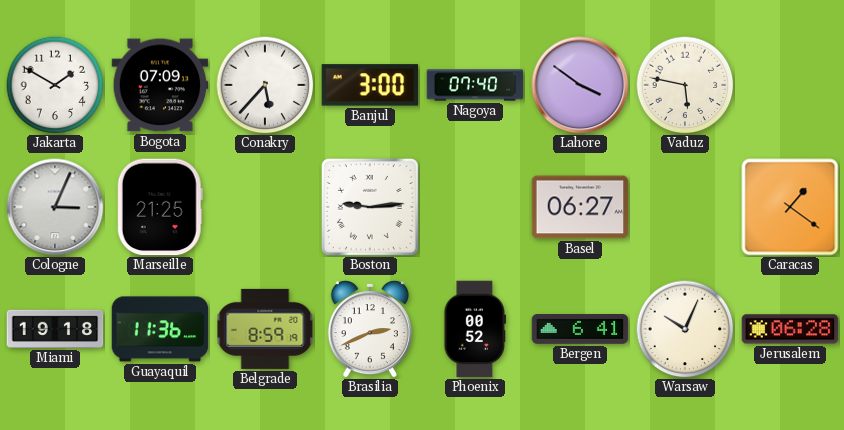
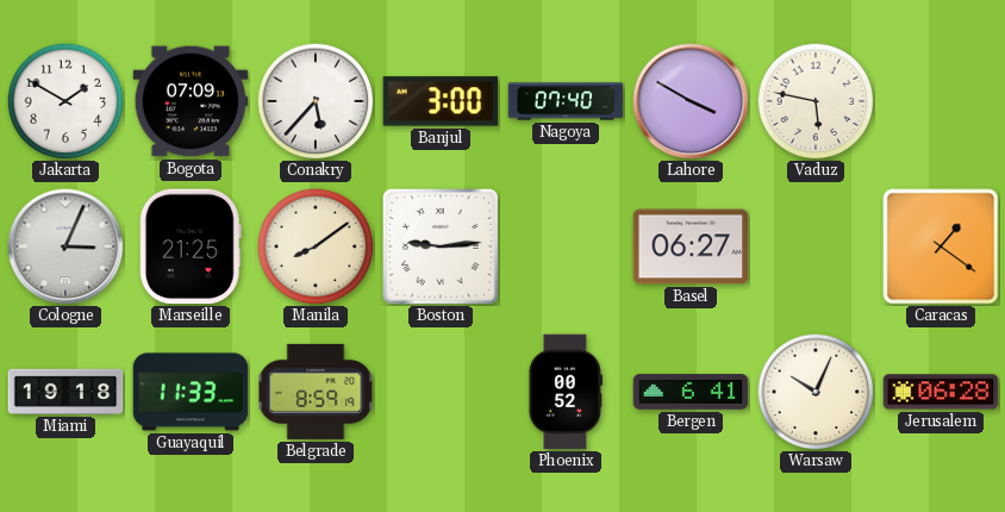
Lahore: 3:51 -> 3:50 (691, 101)
Manila: none -> 8:09 (316, 246)
Guayaquil: 11:36 -> 11:33 (191, 392)
Brasilia: 2:41 -> none (370, 329)
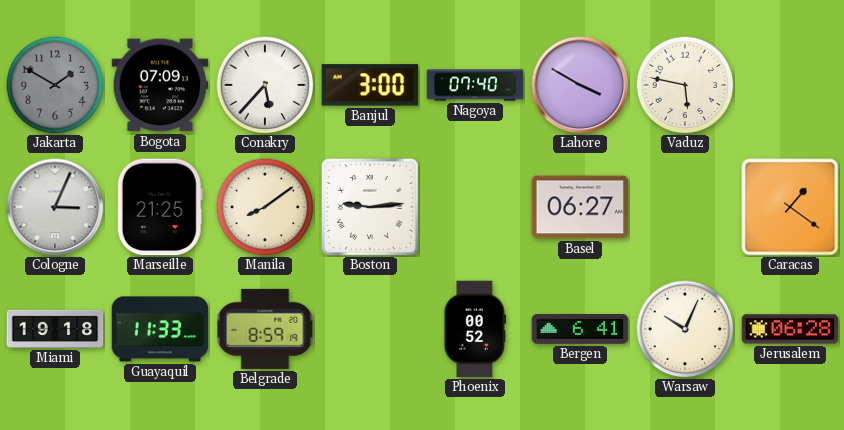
Jakarta dial: white -> grey (55, 85)
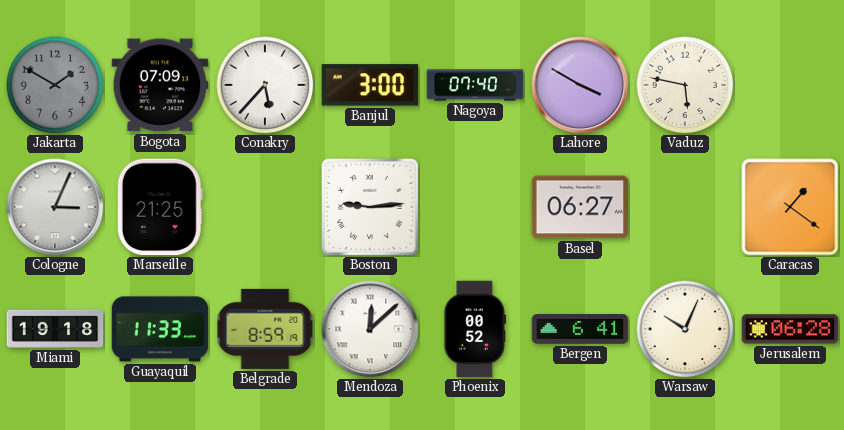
Manila: 8:09 -> none (265, 207)
Mendoza: none -> 12:08 (370, 329)
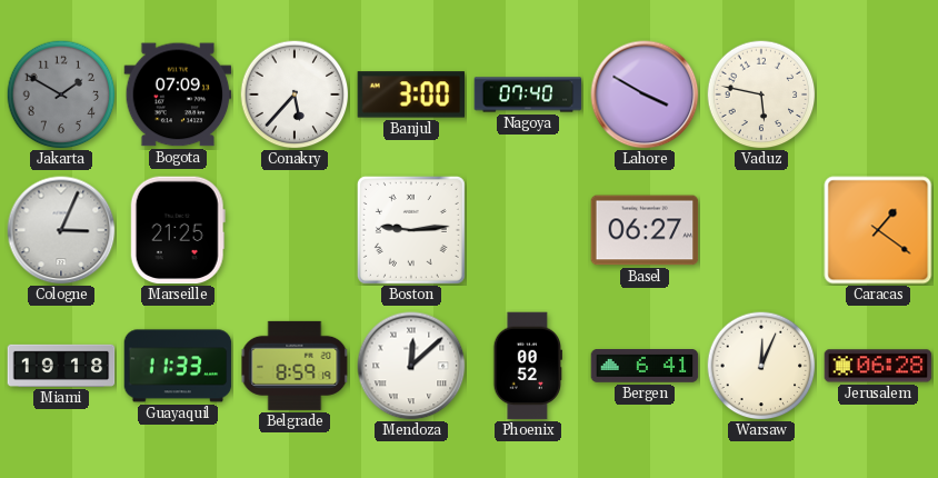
Warsaw: 10:04 -> 12:04 (761, 366)
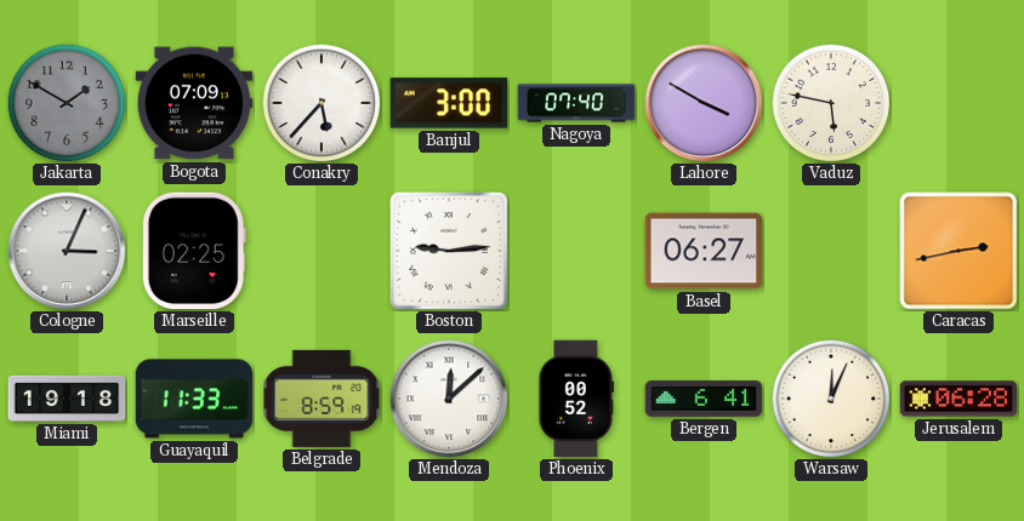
Marseille: 21:25 -> 02:25 (194, 251)
Caracas: 1:21 -> 2:43 (958, 251)
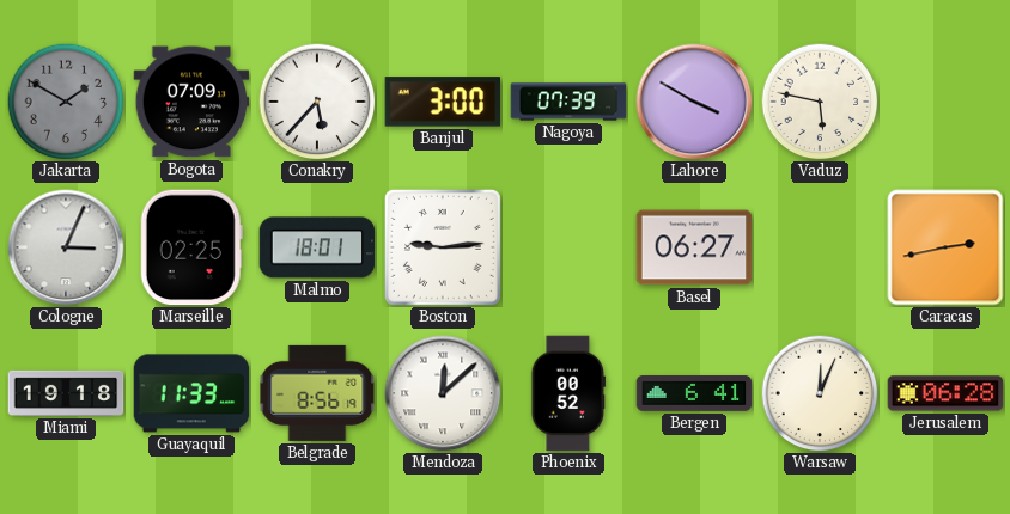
Nagoya: 07:40 -> 07:39 (568, 102)
Malmo: none -> 18:01 (317, 247)
Belgrade: 8:59 -> 8:56 (317, 393)
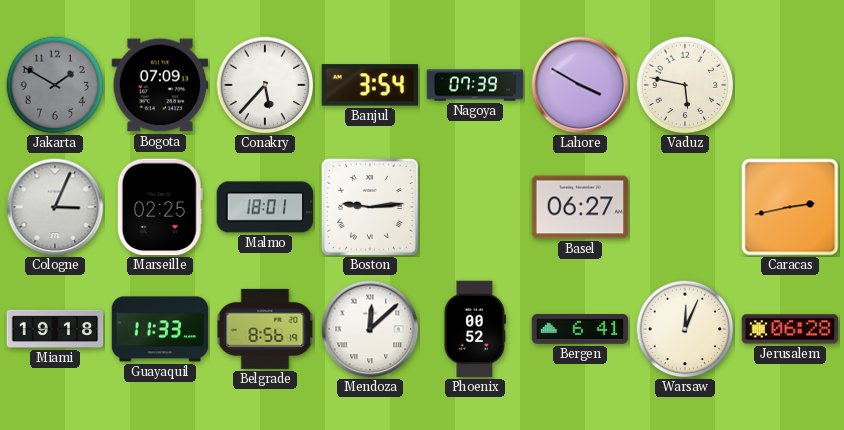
Banjul: 3:00 -> 3:54 (370, 85)
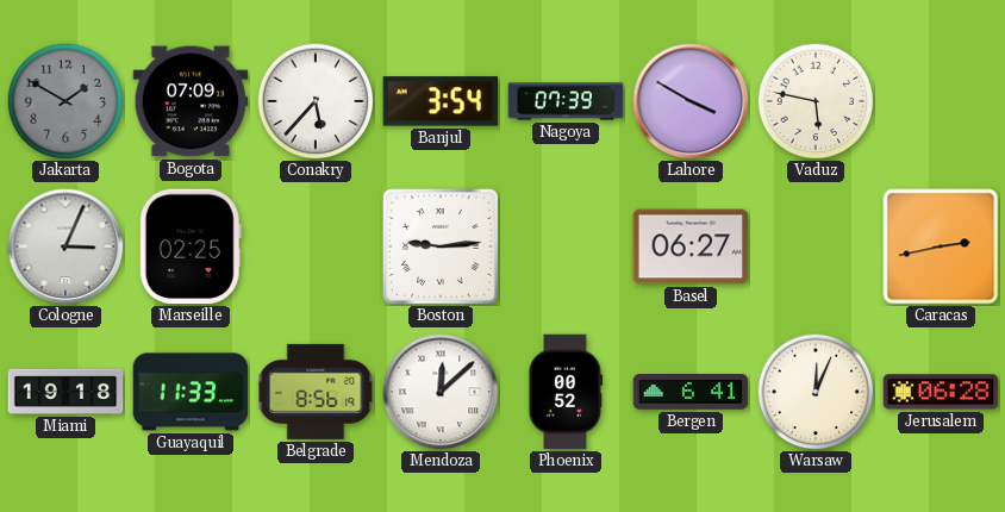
Malmo: 18:01 -> none (265, 207)
